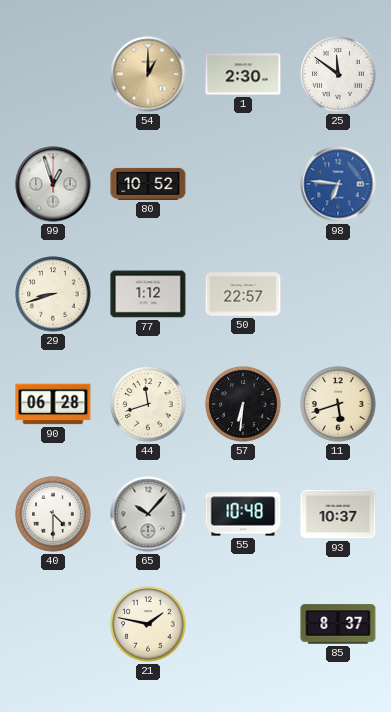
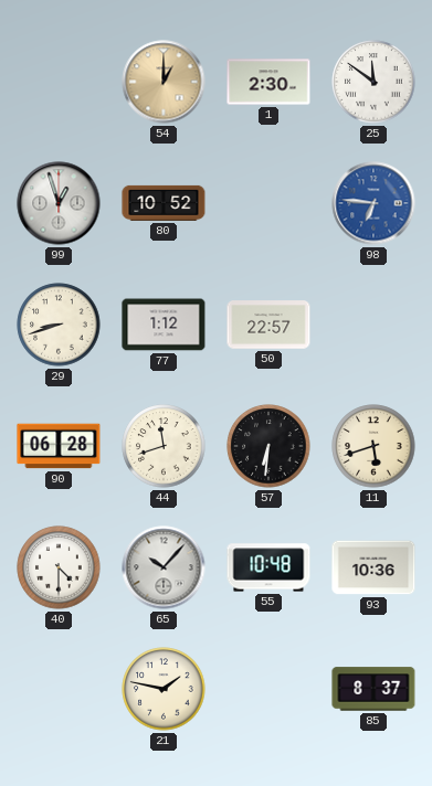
93: 10:37 -> 10:36 (373, 567)
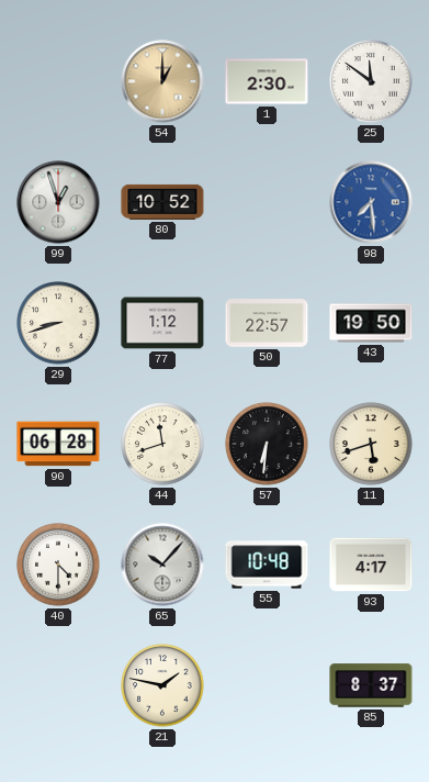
98: 6:46 -> 7:29 (371, 202)
43: none -> 19:50 (371, 323)
93: 10:36 -> 4:17 (371, 565)
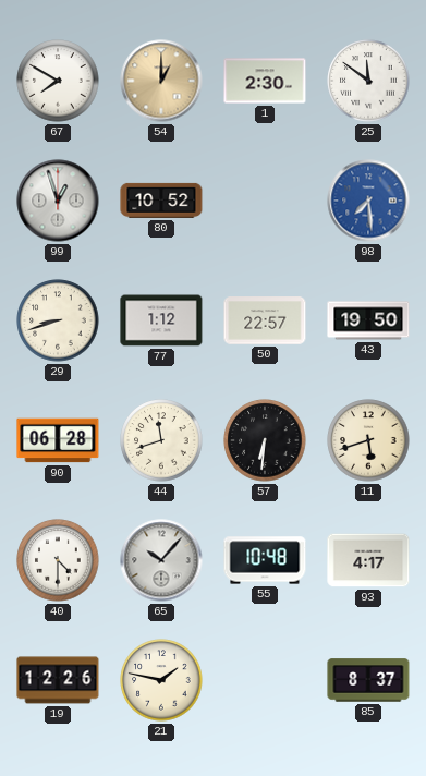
67: none -> 7:50 (58, 81)
19: none -> 12:26 (58, 680)
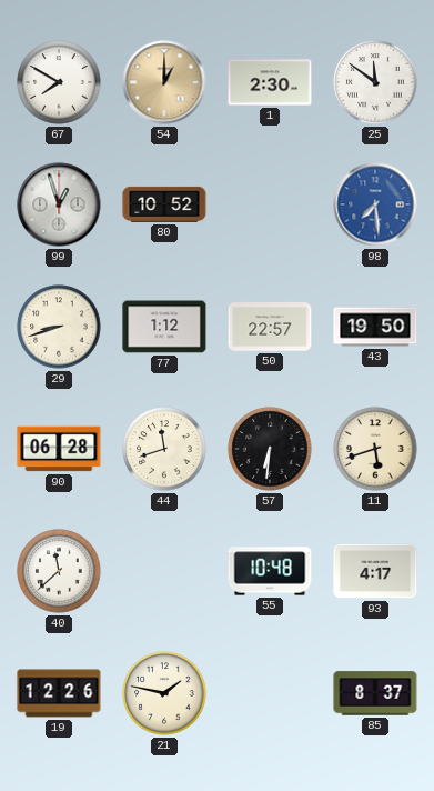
40: 4:30 -> 11:38 (59, 571)
65: 10:07 -> none (161, 560)
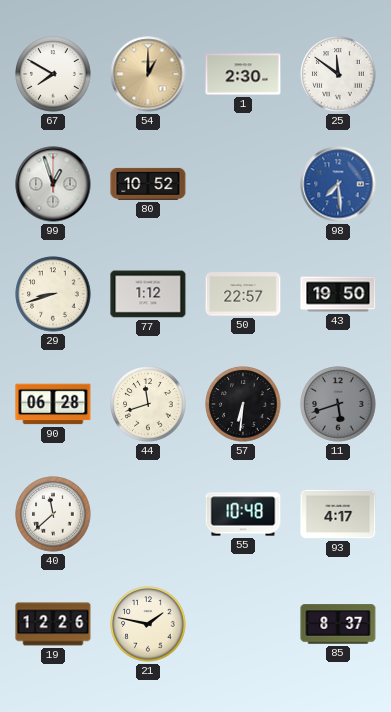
11 dial: cream -> grey (338, 404)
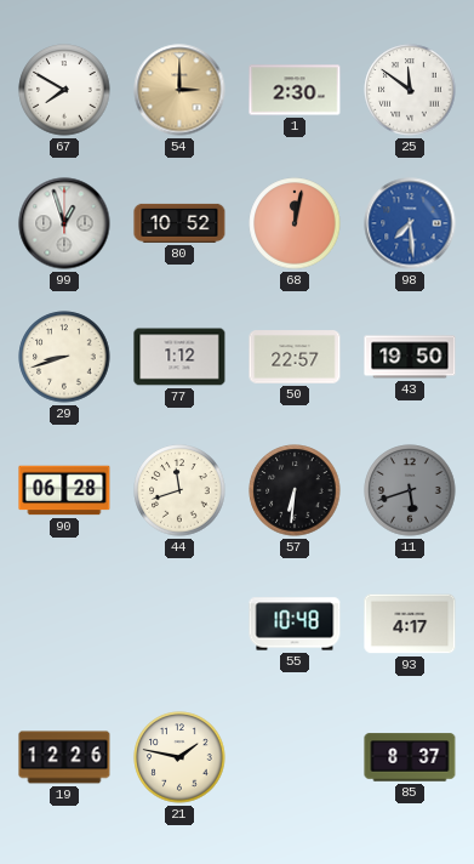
54: 1:00 -> 3:00 (179, 90)
68: none -> 12:02 (295, 223)
40: 11:38 -> none (53, 514)
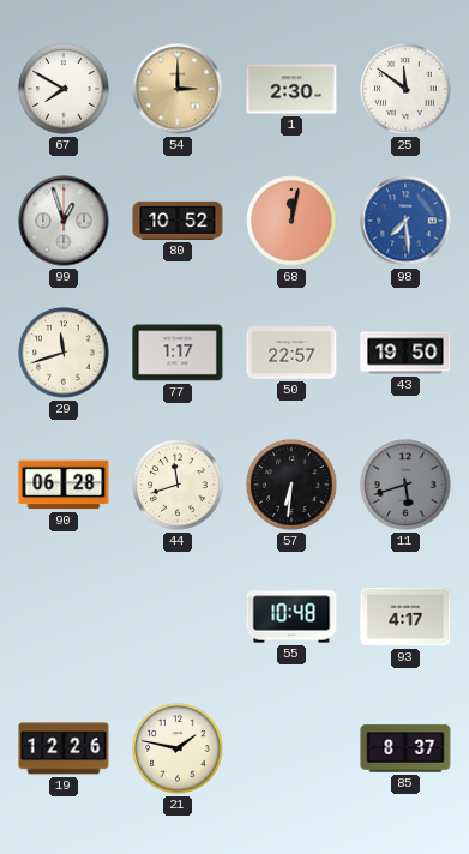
29: 8:42 -> 11:42 (64, 353)
77: 1:12 -> 1:17 (178, 353)
